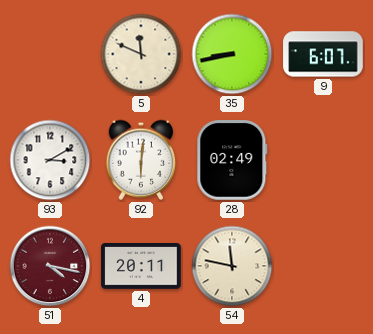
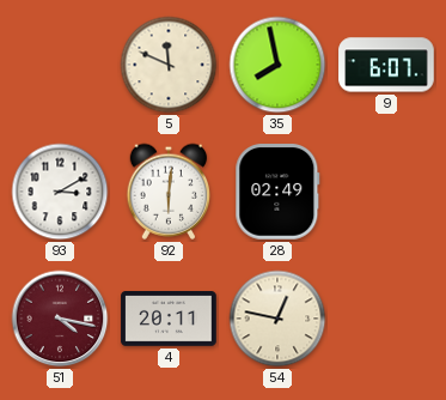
35: 8:43 -> 7:58 (277, 65)
54: 11:47 -> 12:47 (277, 319)
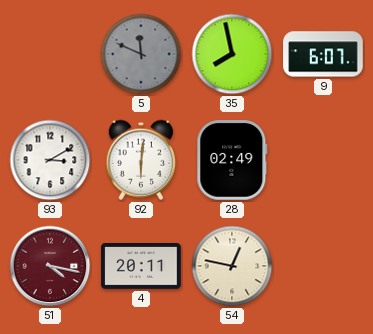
5 dial: cream -> grey (141, 54)
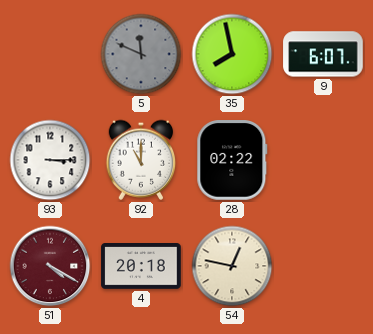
93: 3:10 -> 3:15 (50, 160)
92: 6:01 -> 11:00 (141, 160)
28: 02:49 -> 02:22 (232, 160)
51: 4:17 -> 4:20 (50, 266)
4: 20:11 -> 20:18 (141, 267)
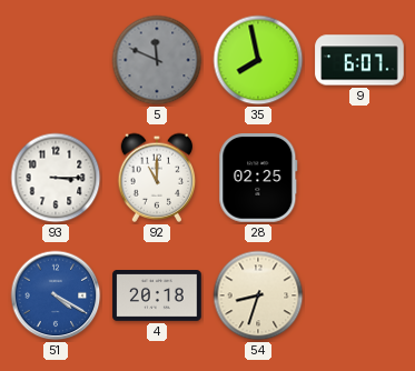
28: 02:22 -> 02:25 (258, 178)
51 dial: burgundy -> blue (56, 295)
54: 12:47 -> 8:33 (258, 295)
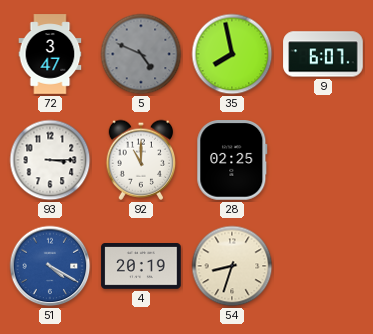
72: none -> 3:47 (50, 54)
5: 11:49 -> 4:49 (141, 54)
4: 20:18 -> 20:19 (141, 267)
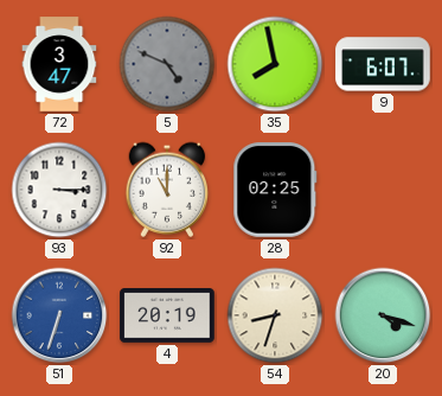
51: 4:20 -> 6:33 (59, 315)
20: none -> 4:18 (383, 315)
